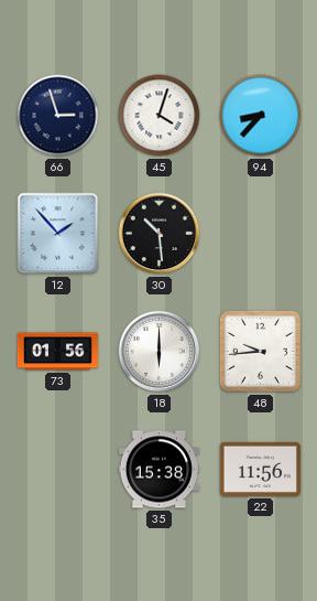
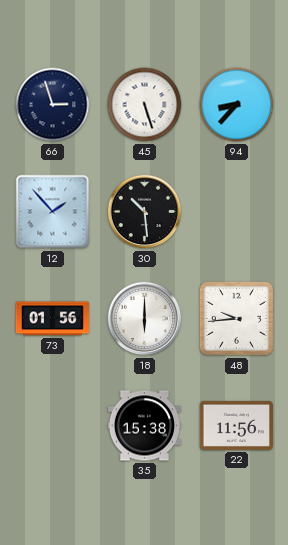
45: 4:03 -> 5:27 (145, 105)
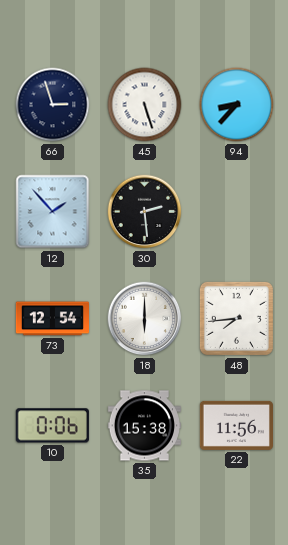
30: 10:29 -> 2:29 (145, 212)
73: 01:56 -> 12:54 (52, 319)
48: 9:44 -> 7:44 (236, 318)
10: none -> 0:06 (52, 426)
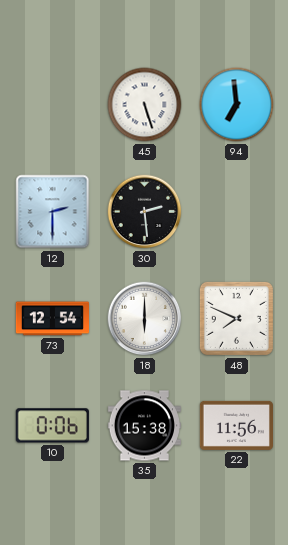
66: 2:57 -> none (53, 105)
94: 8:37 -> 6:59 (237, 105)
12: 1:53 -> 2:30 (53, 212)
48: 7:44 -> 7:49 (236, 318)
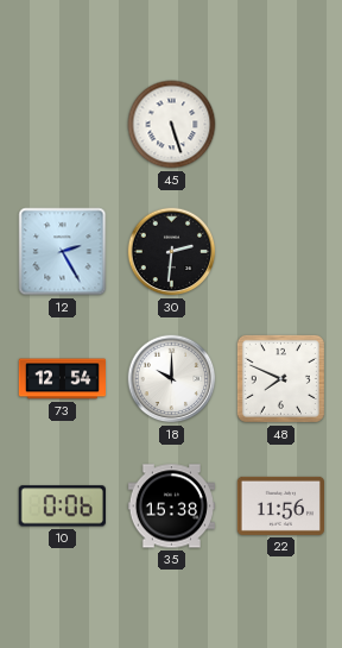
94: 6:59 -> none (237, 105)
12: 2:30 -> 2:25 (63, 252)
30: 2:29 -> 2:31 (172, 252)
18: 6:00 -> 10:00 (172, 379)
